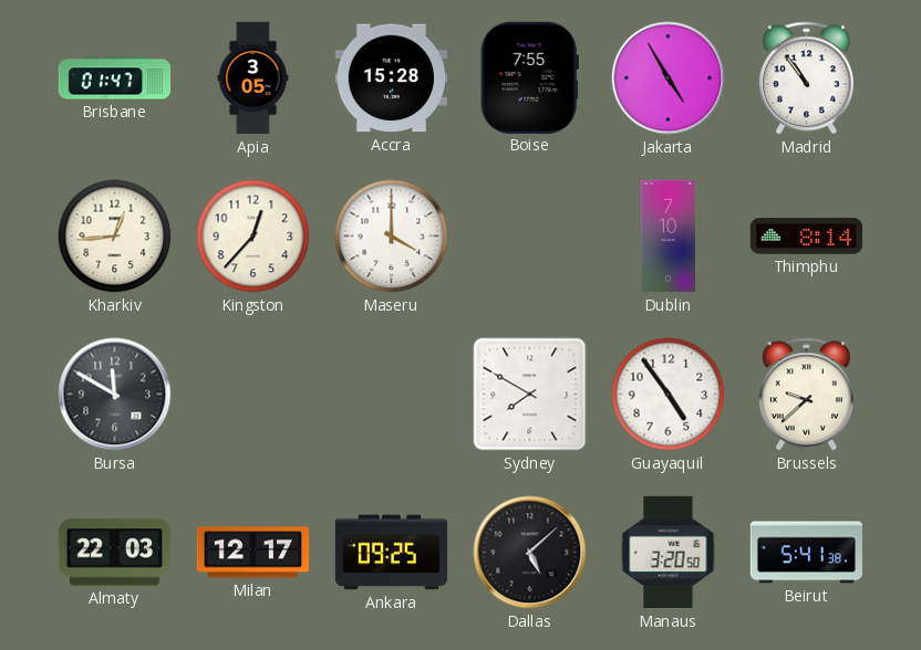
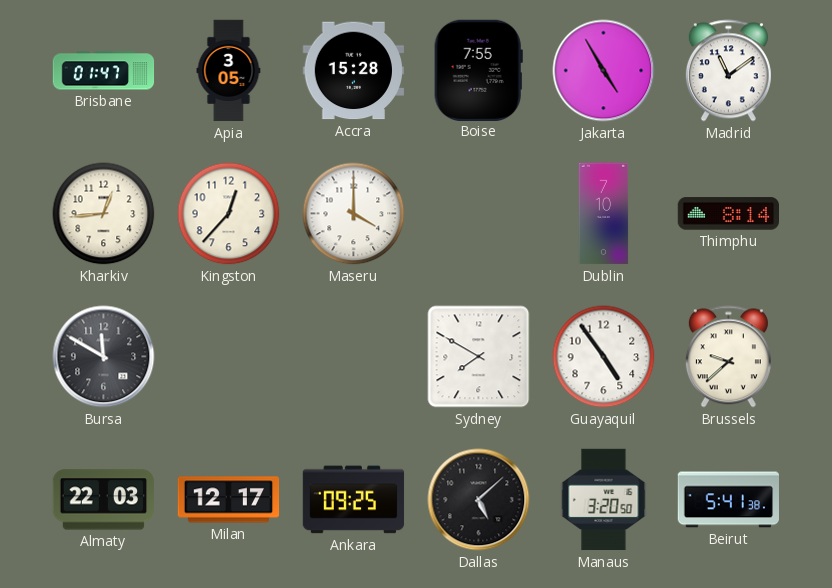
Madrid: 10:54 -> 11:09 (728, 71)
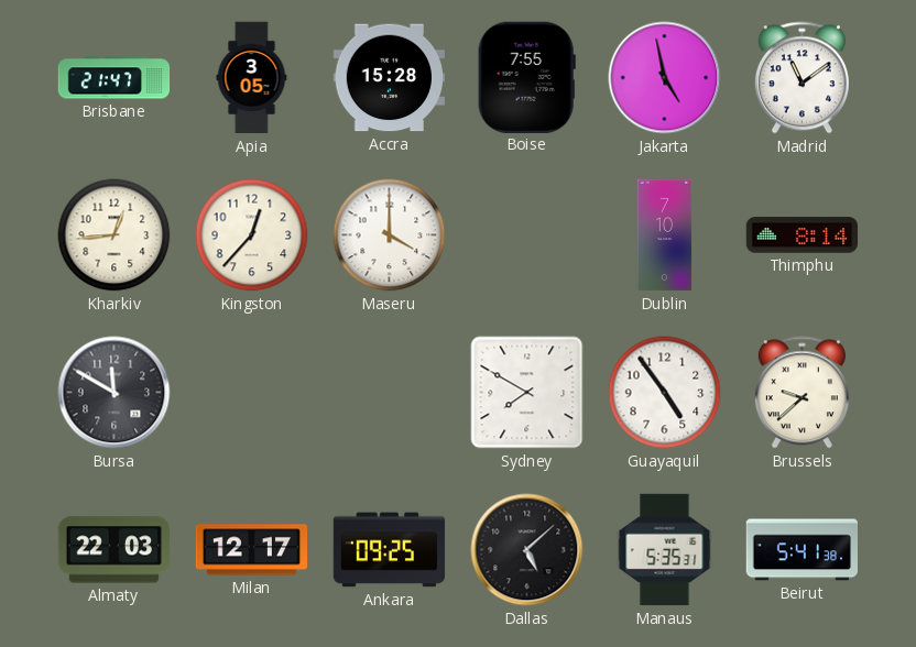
Brisbane: 01:47 -> 21:47 (115, 78)
Jakarta: 4:55 -> 4:58 (665, 78)
Manaus: 3:20 -> 5:35 (665, 550)
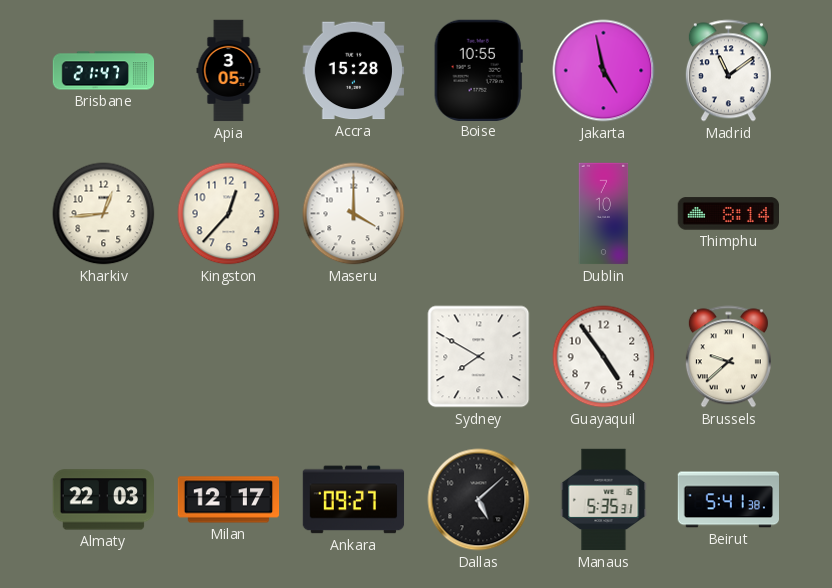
Boise: 7:55 -> 10:55 (478, 70)
Bursa: 11:50 -> none (115, 393)
Ankara: 09:25 -> 09:27 (354, 500)
